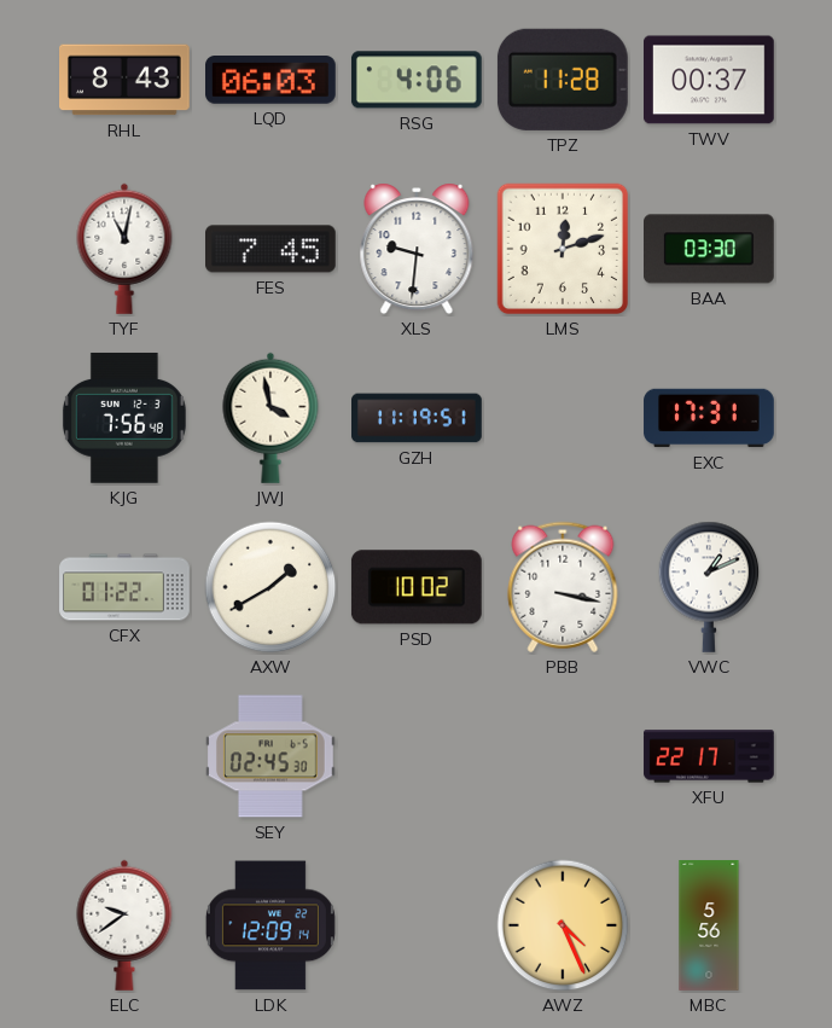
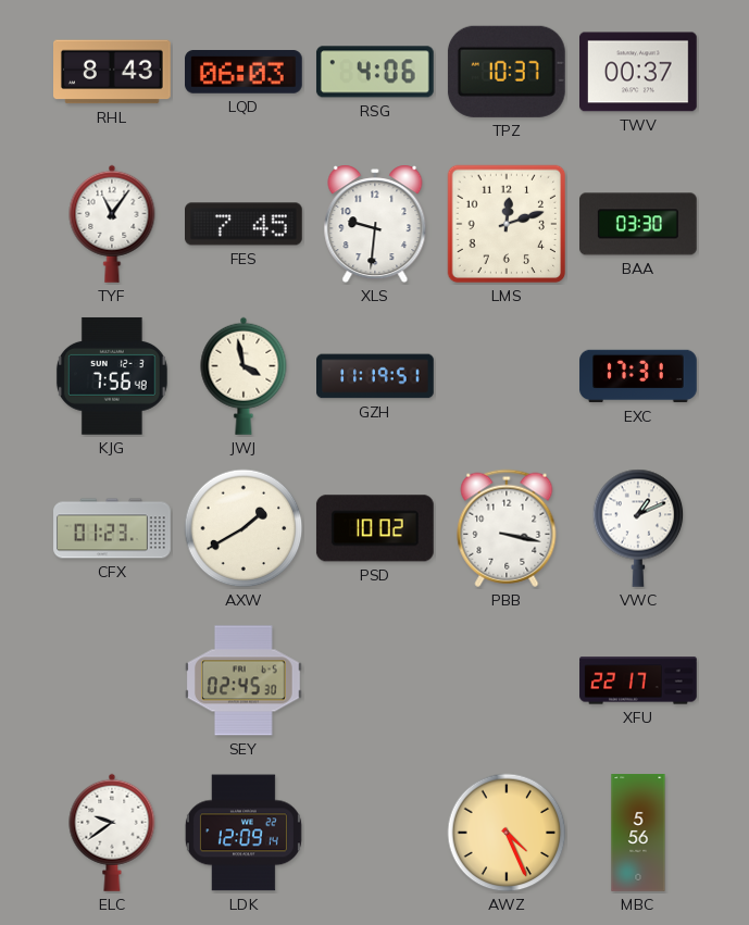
TPZ: 11:28 -> 10:37 (507, 72)
TYF: 11:02 -> 11:06 (112, 224)
CFX: 01:22 -> 01:23 (112, 528)
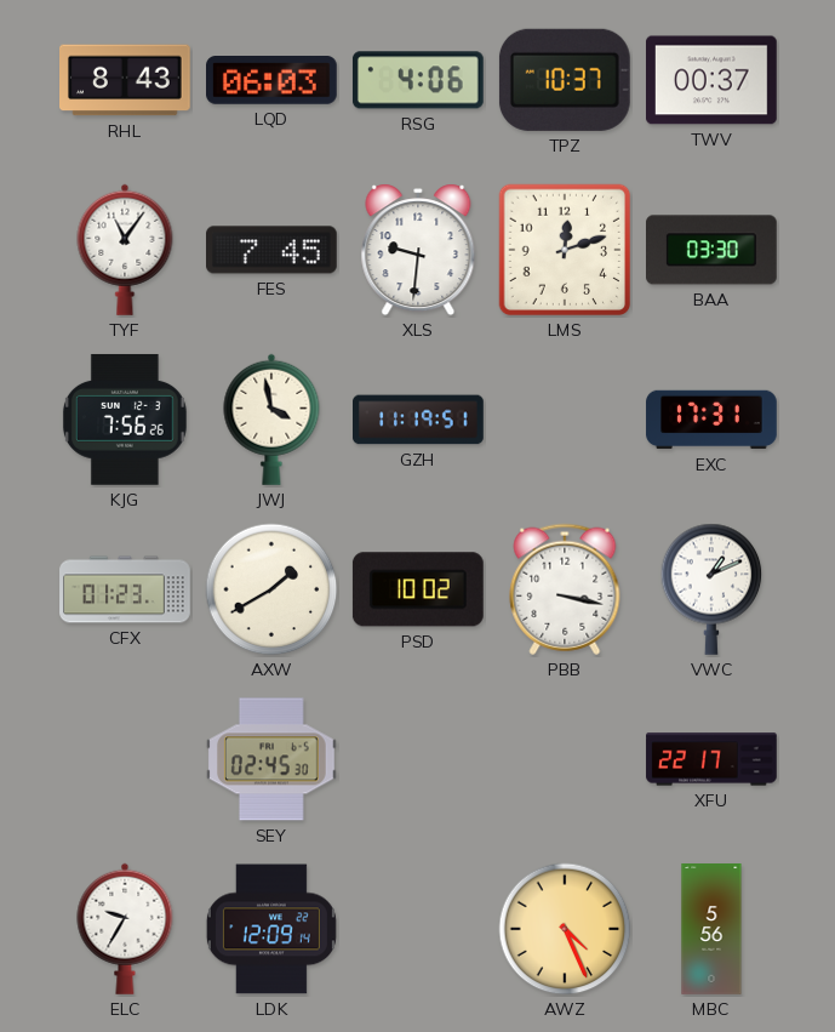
KJG: 7:56:48 -> 7:56:26 (125, 420)
ELC: 9:39 -> 9:35 (125, 929)
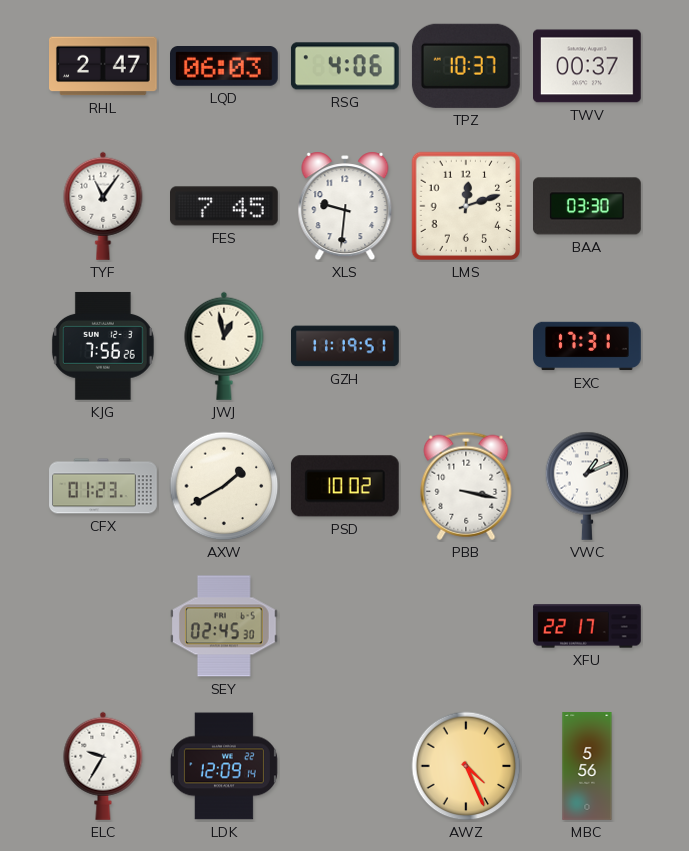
RHL: 8:43 -> 2:47 (104, 66)
JWJ: 3:58 -> 12:58 (224, 346)
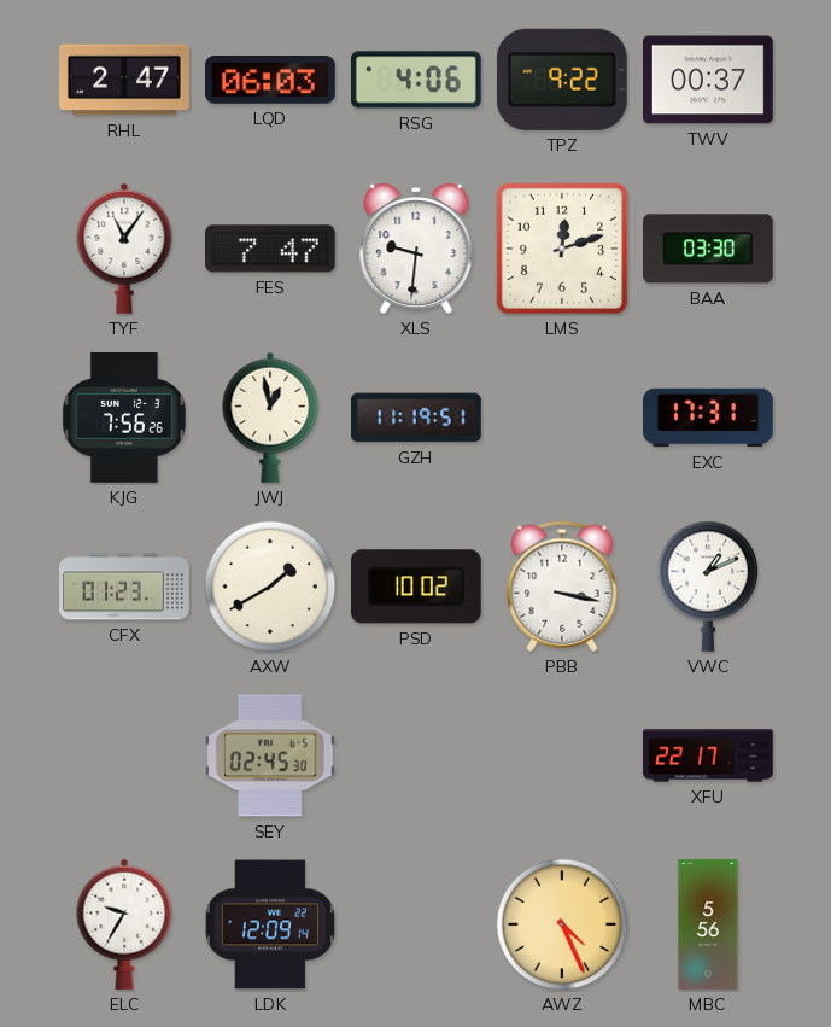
TPZ: 10:37 -> 9:22 (562, 80)
FES: 7:45 -> 7:47 (271, 249)
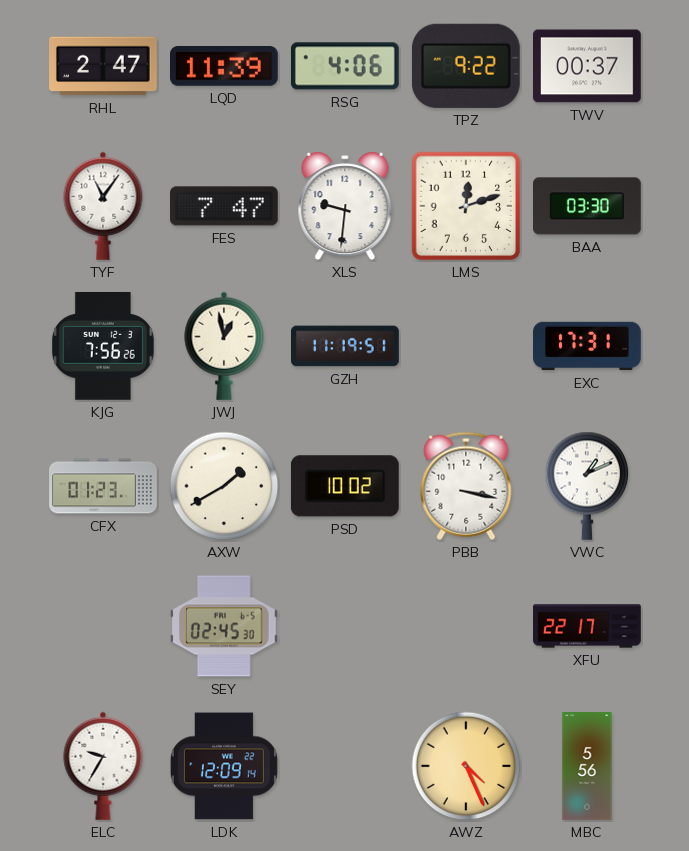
LQD: 06:03 -> 11:39 (225, 67)
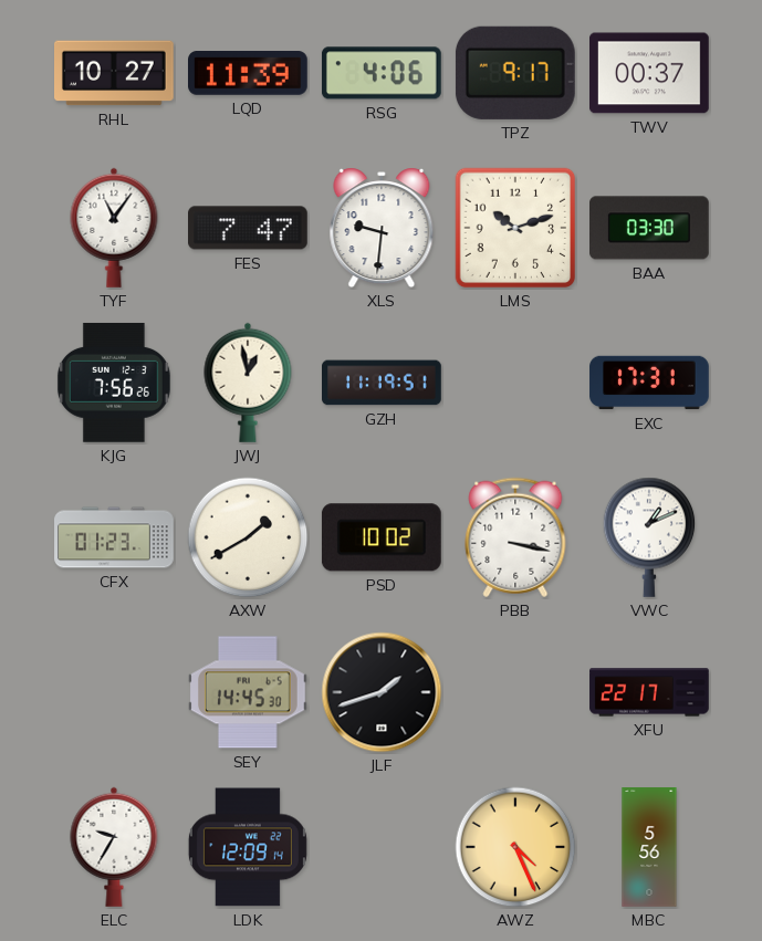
RHL: 2:47 -> 10:27 (115, 73)
TPZ: 9:22 -> 9:17 (515, 73)
LMS: 12:12 -> 10:12 (515, 228)
SEY: 02:45 -> 14:45 (249, 692)
JLF: none -> 1:42 (382, 692)
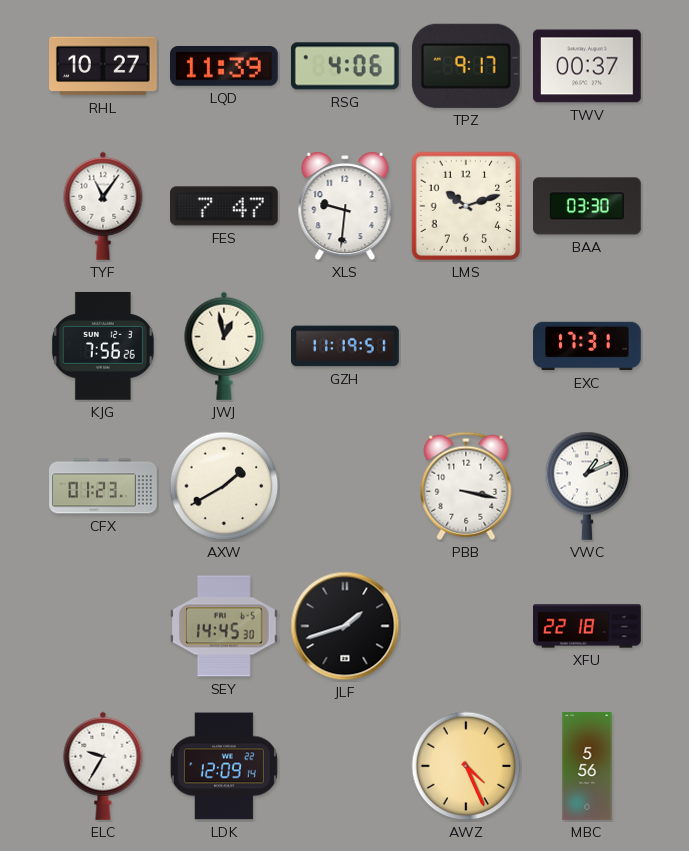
PSD: 10:02 -> none (382, 537)
XFU: 22:17 -> 22:18 (587, 626)
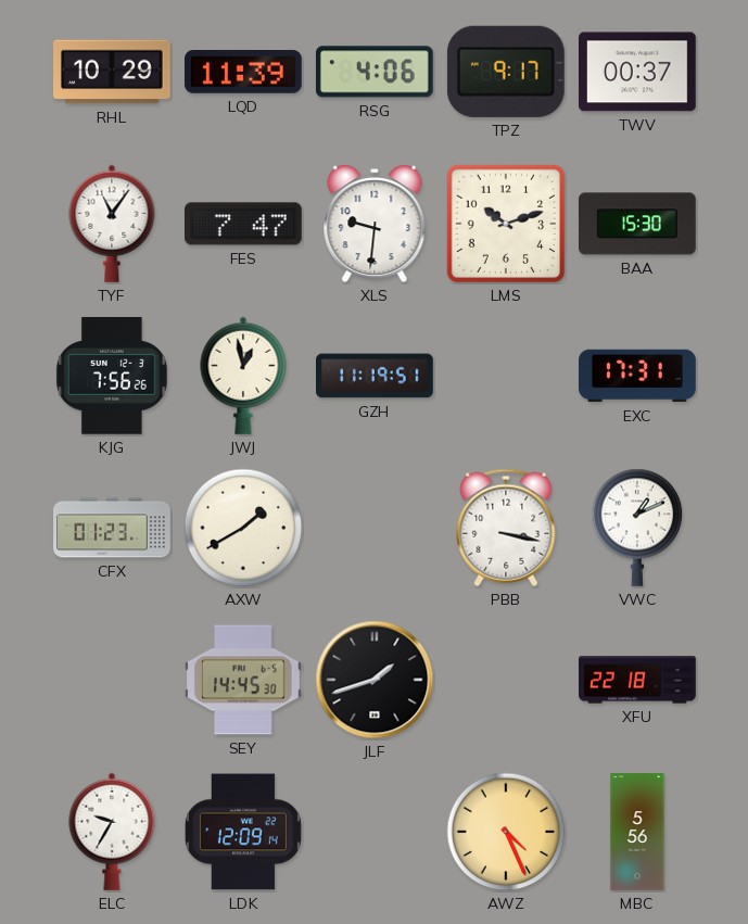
RHL: 10:27 -> 10:29 (113, 72)
BAA: 03:30 -> 15:30 (638, 224)
